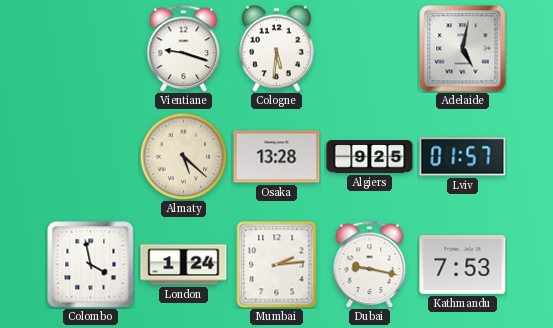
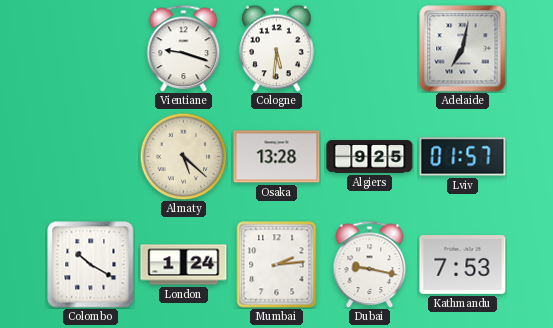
Adelaide: 5:02 -> 7:02 (463, 49)
Colombo: 3:58 -> 10:20 (91, 265)
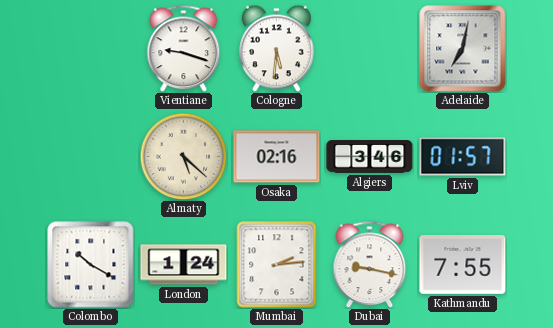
Osaka: 13:28 -> 02:16 (277, 157)
Algiers: 9:25 -> 3:46 (370, 157)
Kathmandu: 7:53 -> 7:55 (463, 265)
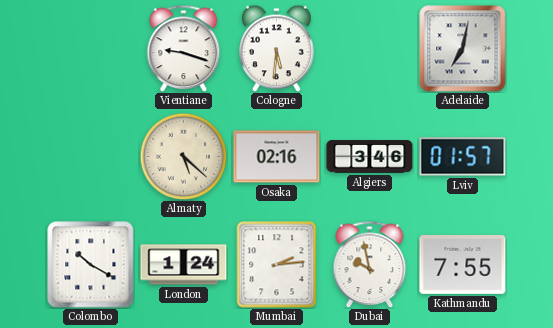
Dubai: 9:17 -> 9:58 (370, 264)
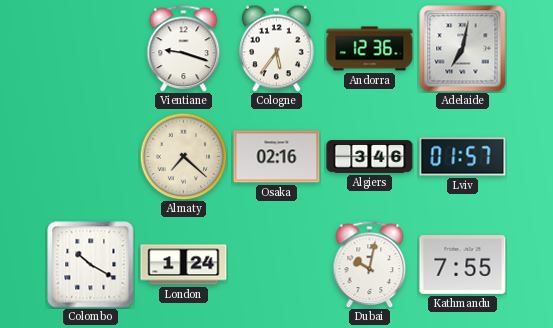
Cologne: 5:31 -> 5:36 (277, 48)
Andorra: none -> 12:36 (370, 49)
Almaty: 5:22 -> 7:22 (183, 156)
Mumbai: 2:14 -> none (277, 265)
Dubai: 9:58 -> 10:02 (370, 264)
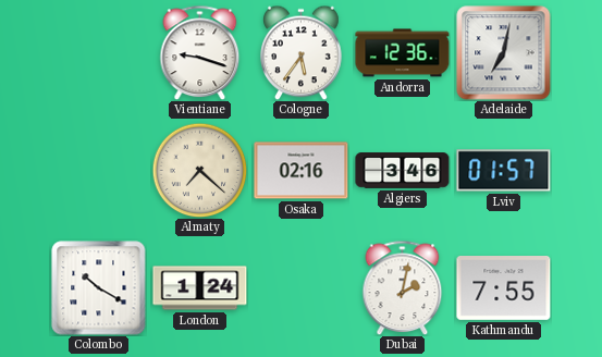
Dubai: 10:02 -> 2:02 (403, 287)
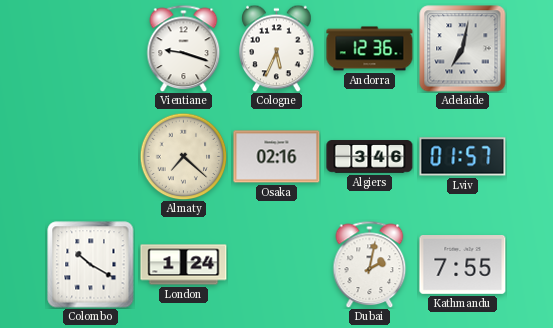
Cologne: 5:36 -> 5:34 (277, 48)
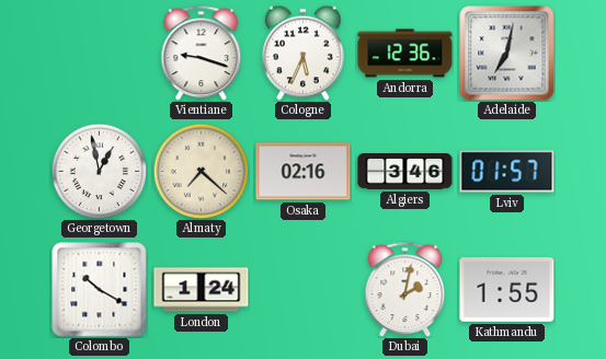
Georgetown: none -> 12:58 (99, 171)
Kathmandu: 7:55 -> 1:55 (507, 290)
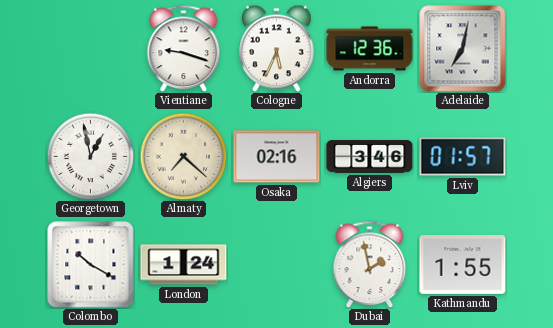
Dubai: 2:02 -> 1:58 (370, 264)
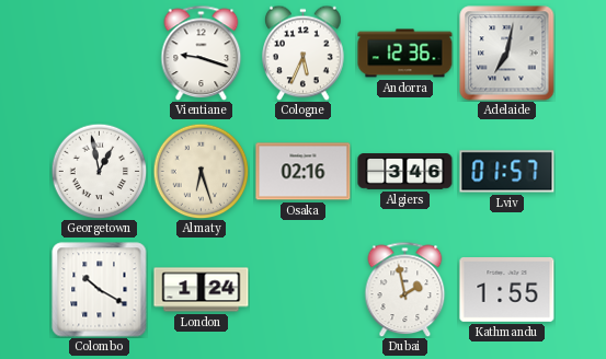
Almaty: 7:22 -> 6:27 (201, 171)
